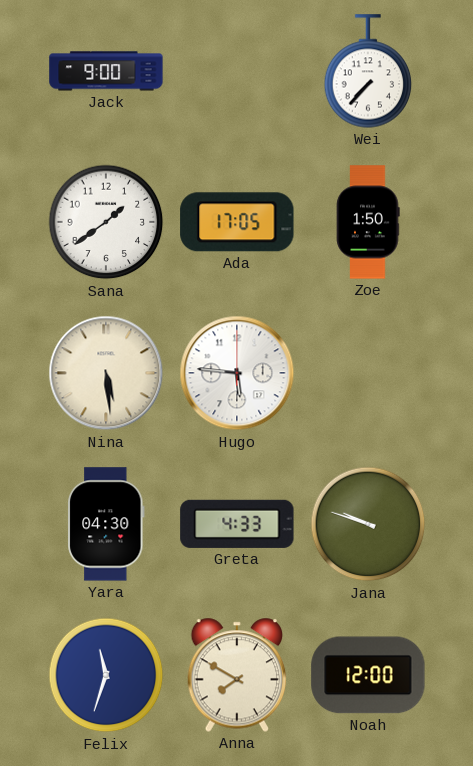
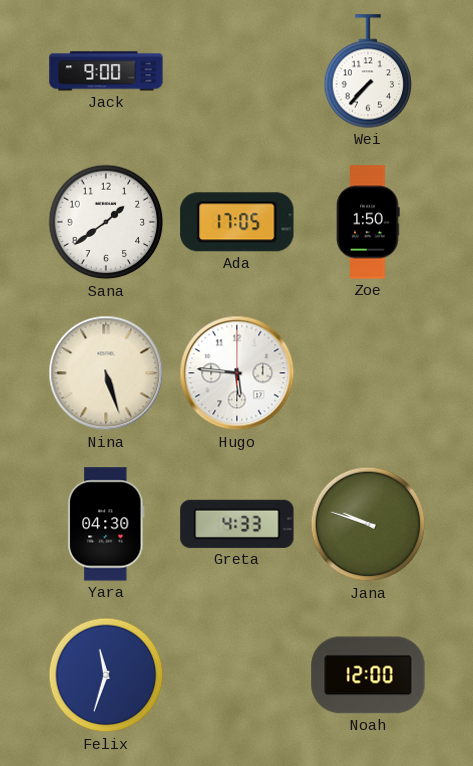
Nina: 5:29 -> 5:27 (106, 373)
Anna: 7:50 -> none (237, 675)
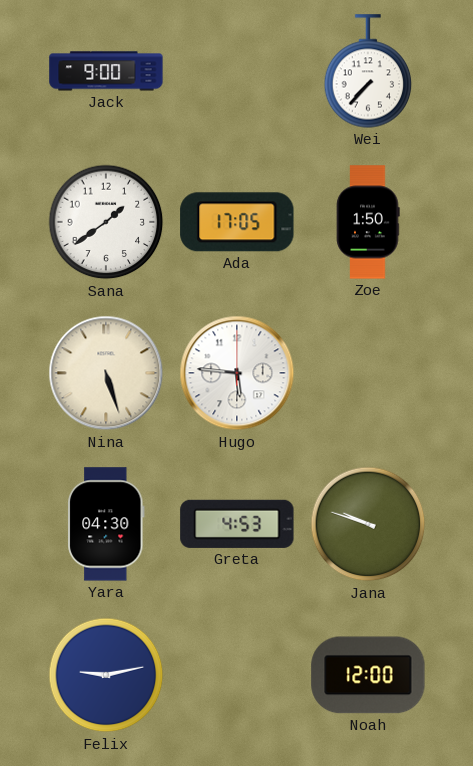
Greta: 4:33 -> 4:53 (237, 524)
Felix: 11:33 -> 9:13 (106, 675)
